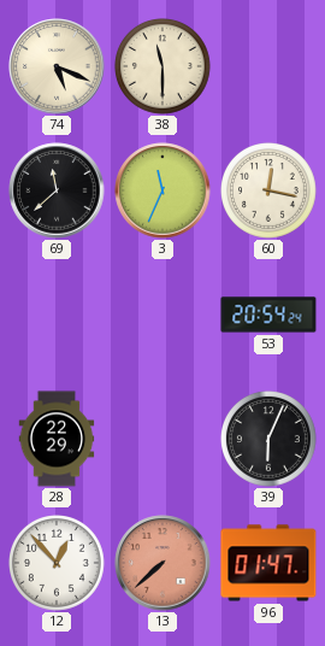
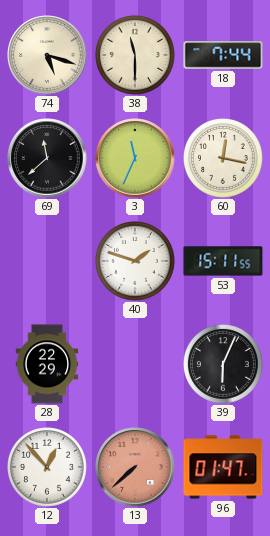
74: 5:19 -> 5:18 (47, 55)
18: none -> 7:44 (223, 55)
40: none -> 1:48 (136, 262)
53: 20:54 -> 15:11 (223, 261)
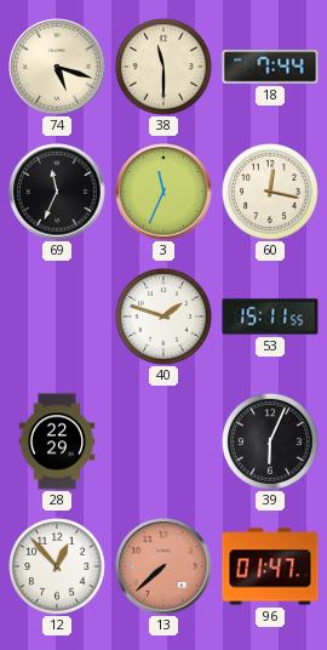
69: 11:38 -> 11:34 (57, 192)
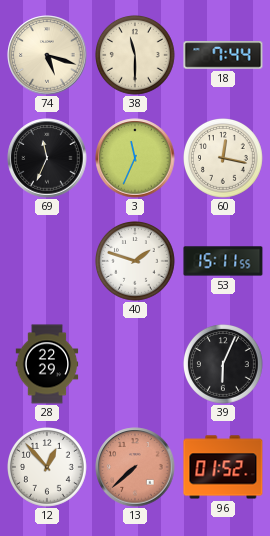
96: 01:47 -> 01:52 (223, 467)
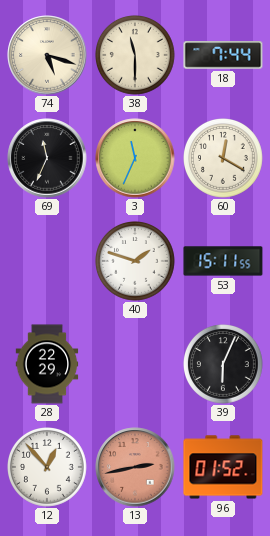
60: 12:17 -> 12:20 (224, 159)
13: 7:38 -> 2:43 (135, 467)
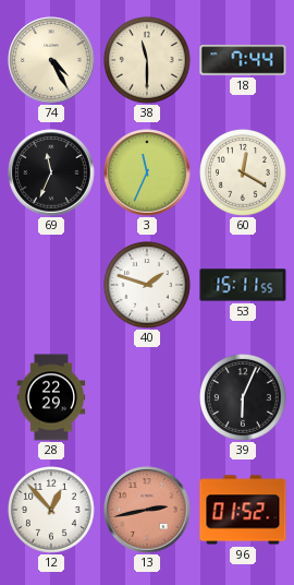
74: 5:18 -> 4:25 (51, 60)
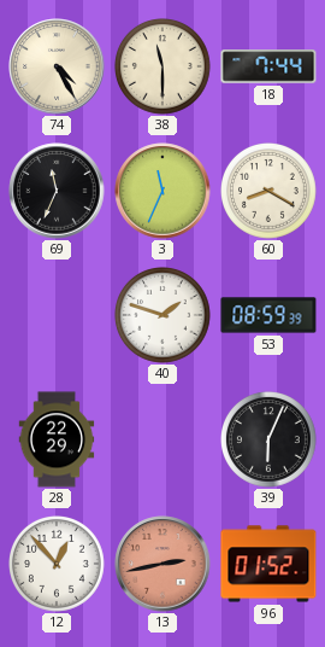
60: 12:20 -> 8:20 (270, 192)
53: 15:11 -> 08:59 (268, 315)
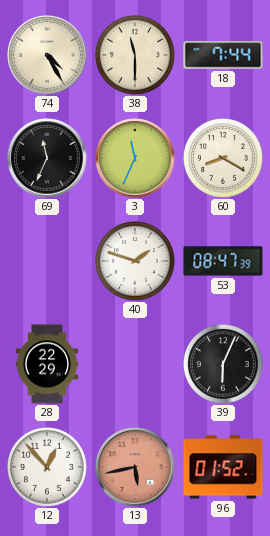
53: 08:59 -> 08:47 (223, 261)
13: 2:43 -> 5:43 (135, 467)
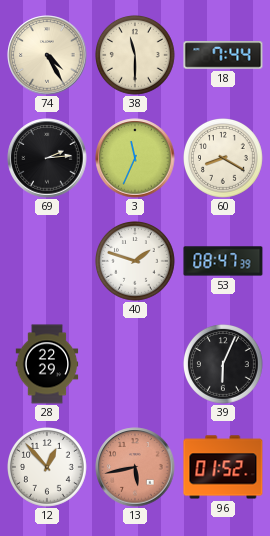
69: 11:34 -> 2:14 (47, 158)
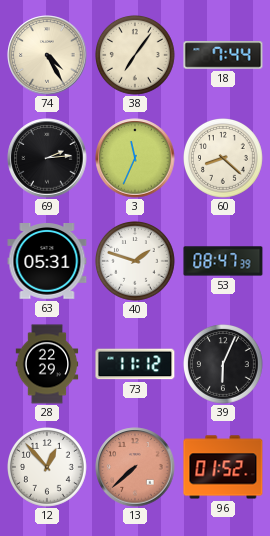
38: 11:30 -> 7:06 (136, 56)
60: 8:20 -> 8:22 (224, 159)
63: none -> 05:31 (47, 262)
73: none -> 11:12 (135, 364)
13: 5:43 -> 7:38 (135, 467)
